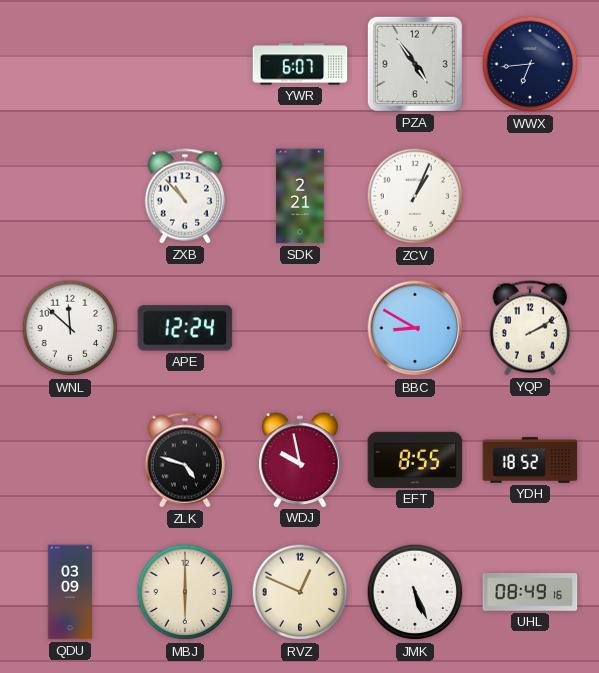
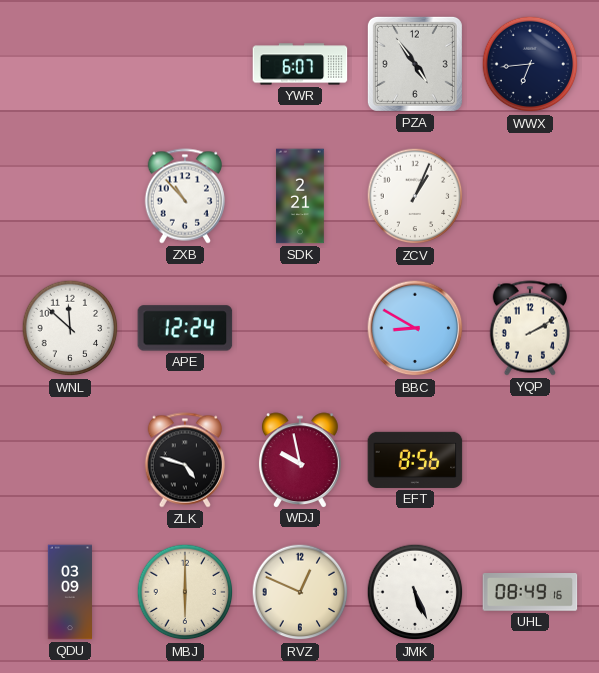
EFT: 8:55 -> 8:56 (415, 460)
YDH: 18:52 -> none (530, 460)
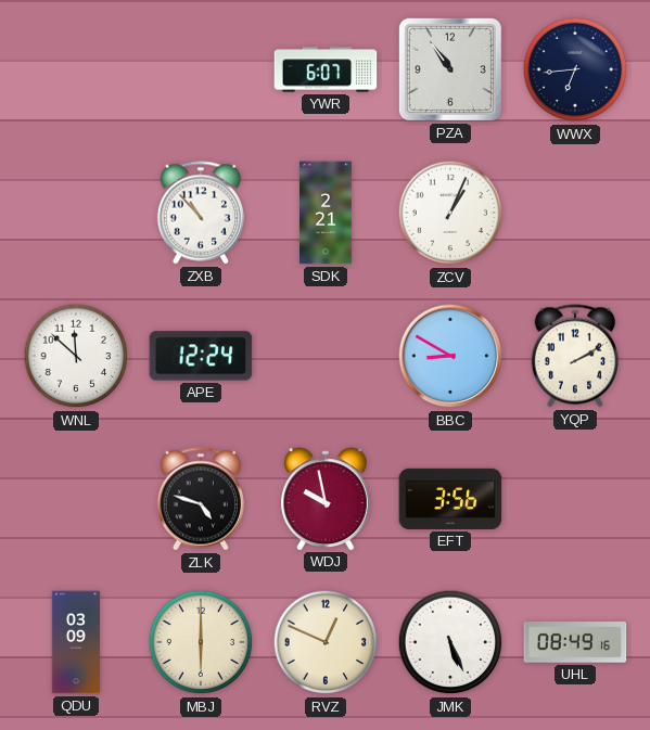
PZA: 4:54 -> 10:54 (450, 69)
EFT: 8:56 -> 3:56 (450, 499)
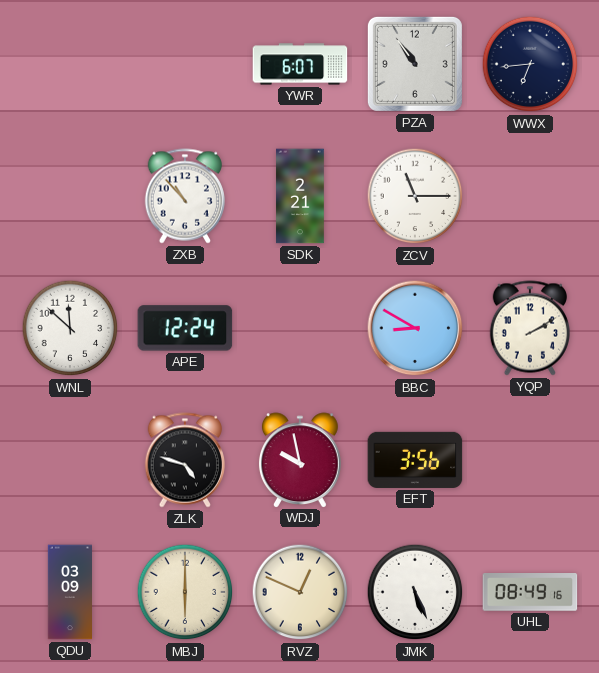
ZCV: 1:04 -> 11:15 (415, 196)
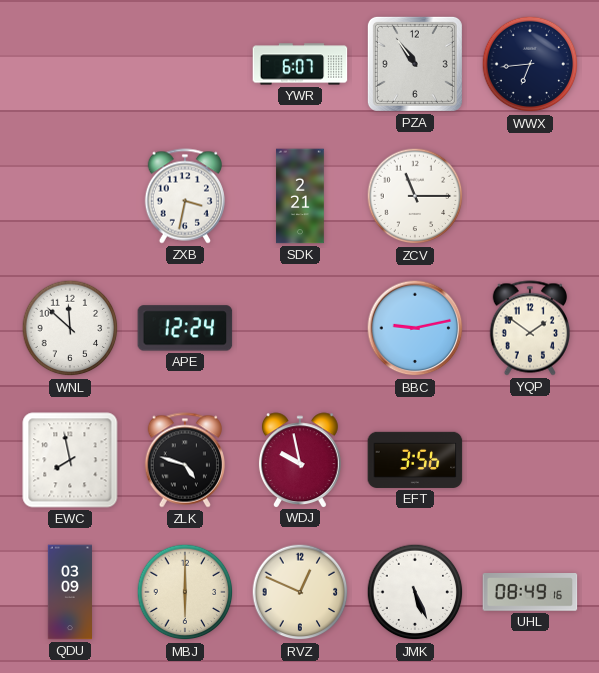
ZXB: 10:53 -> 3:32 (184, 196)
BBC: 8:50 -> 9:13 (415, 328)
YQP: 2:10 -> 1:51 (529, 328)
EWC: none -> 7:58 (70, 460)
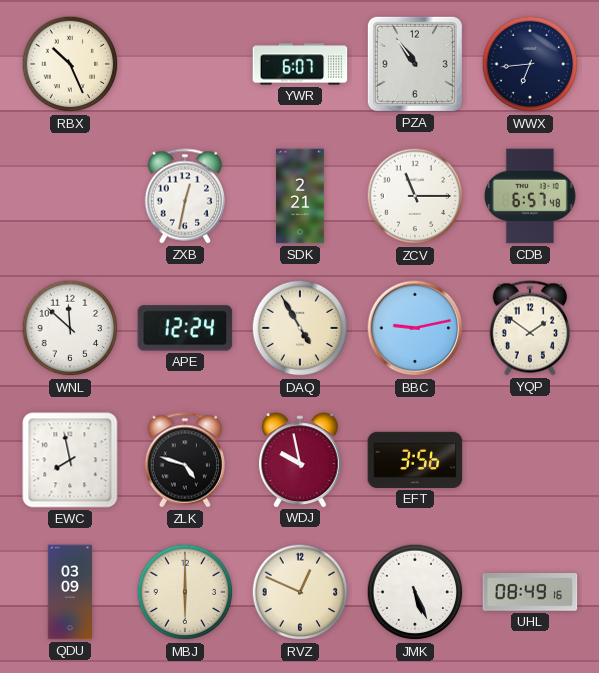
RBX: none -> 10:26 (70, 64)
ZXB: 3:32 -> 12:32 (184, 196)
CDB: none -> 6:57 (530, 196)
DAQ: none -> 4:55 (300, 328)
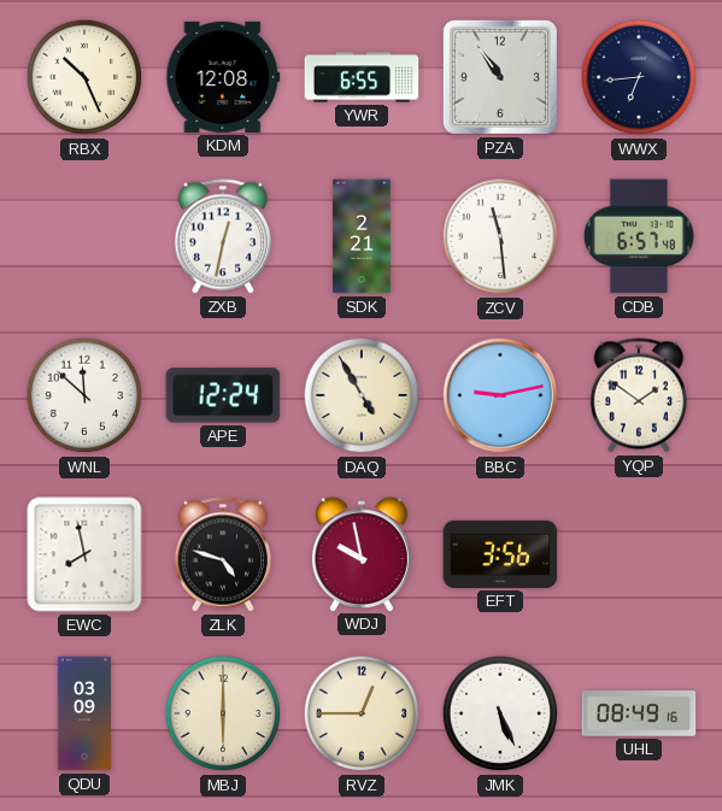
KDM: none -> 12:08 (223, 77)
YWR: 6:07 -> 6:55 (362, 77)
ZCV: 11:15 -> 11:29 (500, 236)
RVZ: 12:49 -> 12:45 (362, 713)
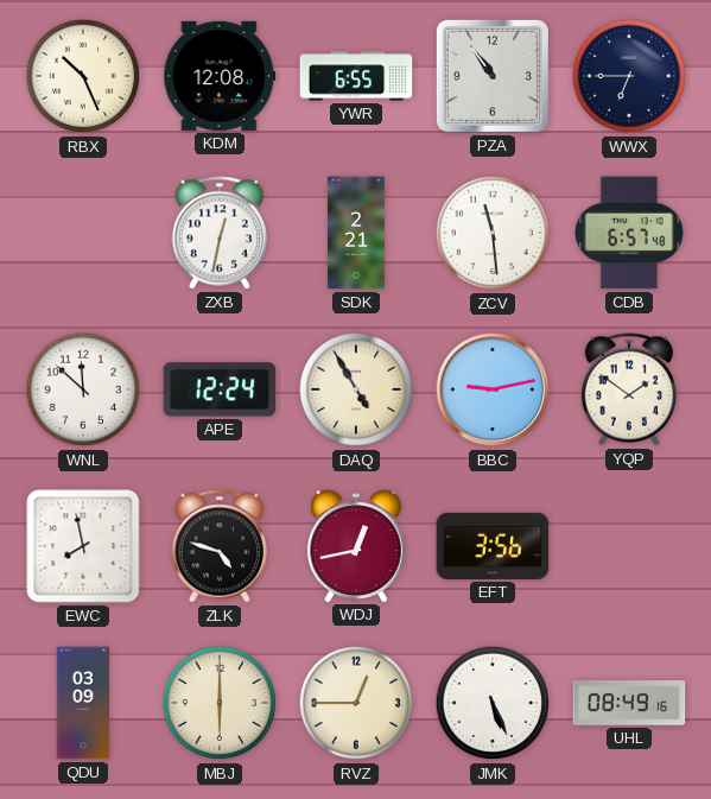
WWX: 6:44 -> 6:45 (629, 76)
WDJ: 9:58 -> 12:43 (356, 546)
